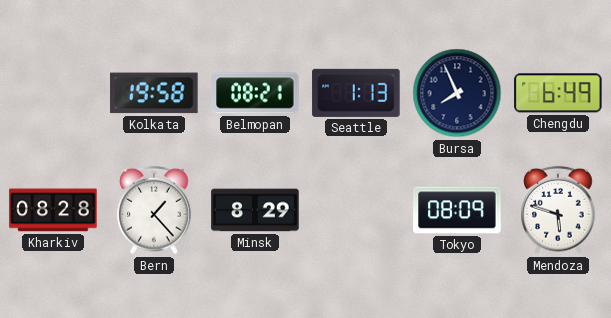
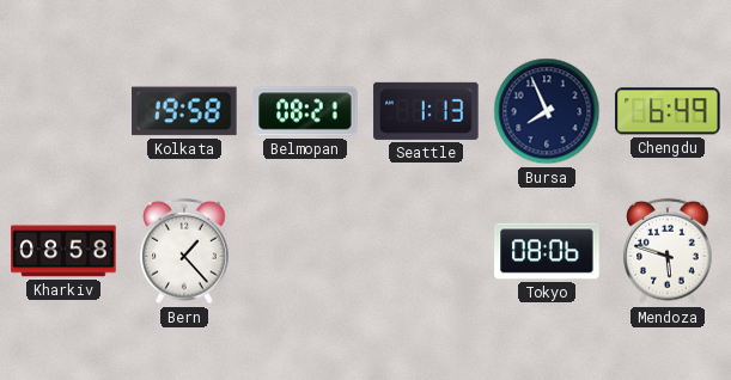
Kharkiv: 08:28 -> 08:58 (63, 251)
Minsk: 8:29 -> none (255, 210)
Tokyo: 08:09 -> 08:06 (547, 251)
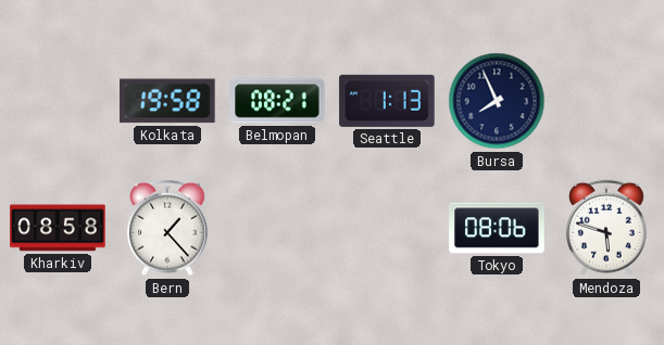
Chengdu: 6:49 -> none (668, 111)
